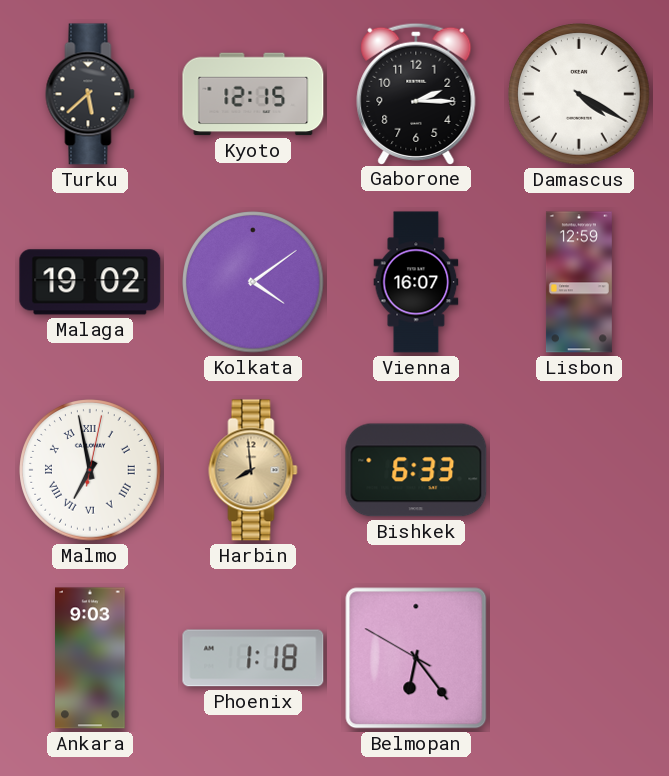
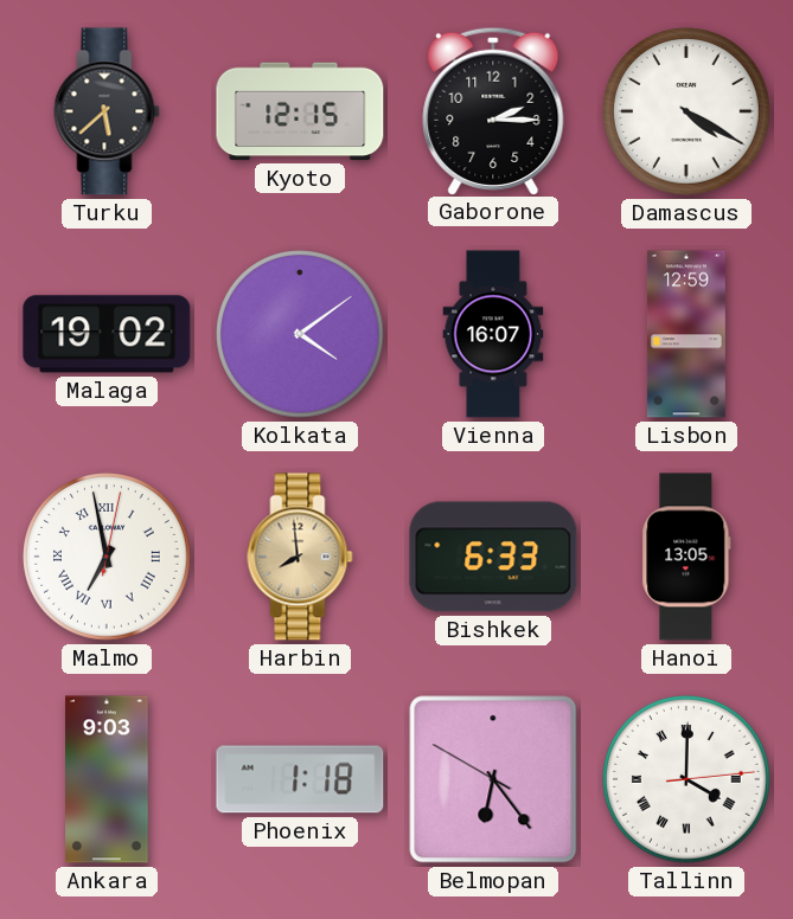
Hanoi: none -> 13:05 (686, 557)
Tallinn: none -> 4:00 (686, 779)
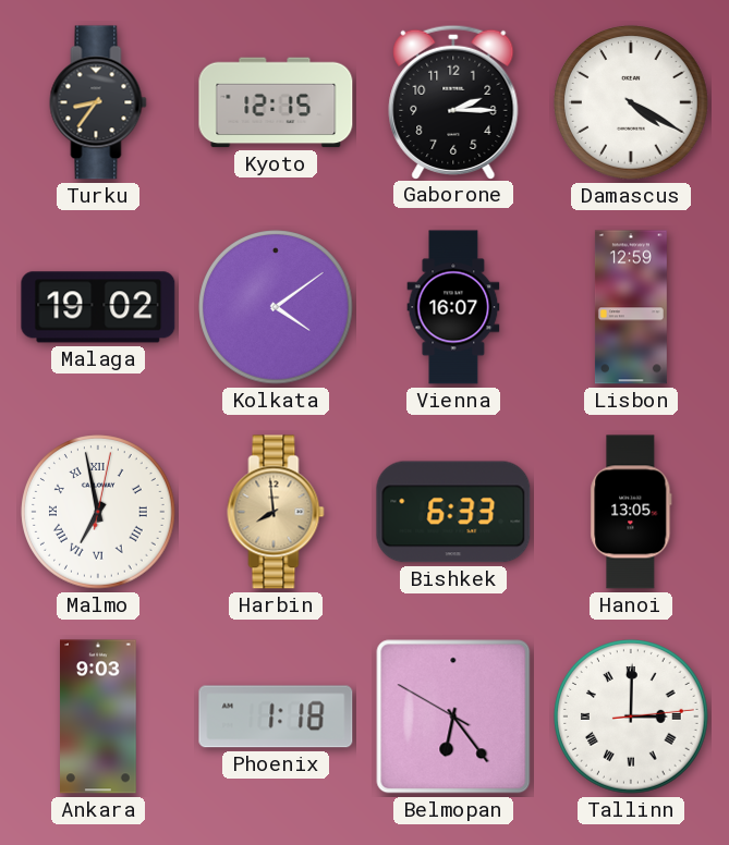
Turku: 5:38 -> 8:36 (98, 102)
Tallinn: 4:00 -> 3:00 (631, 717)
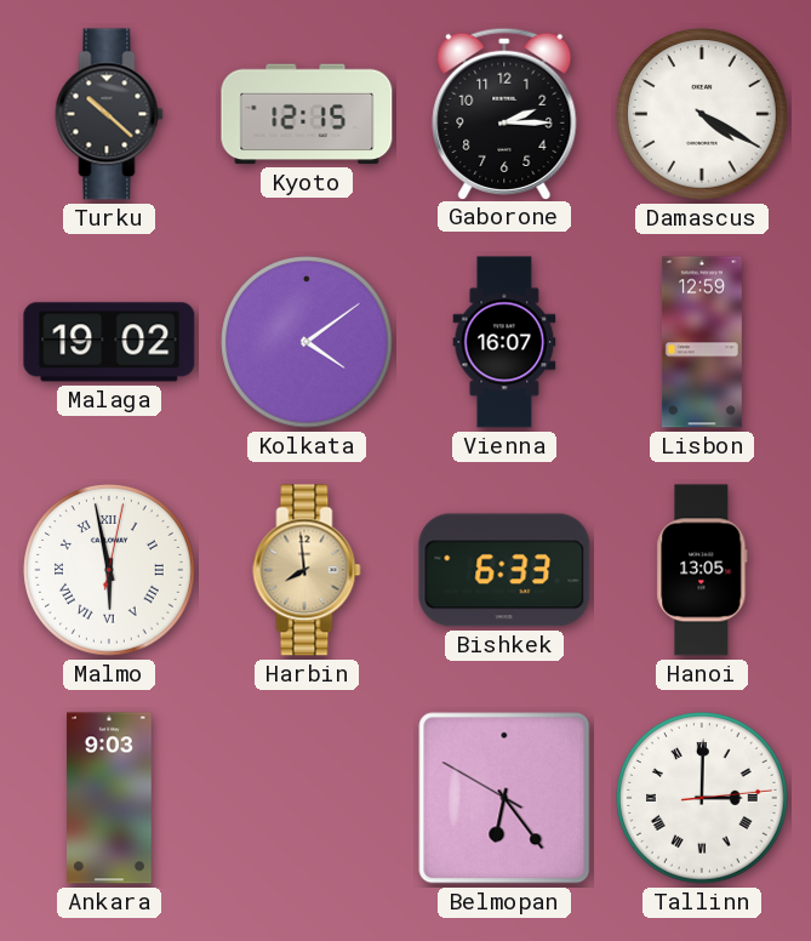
Turku: 8:36 -> 10:22 (109, 114)
Malmo: 6:58 -> 5:58 (109, 570)
Phoenix: 1:18 -> none (276, 717)
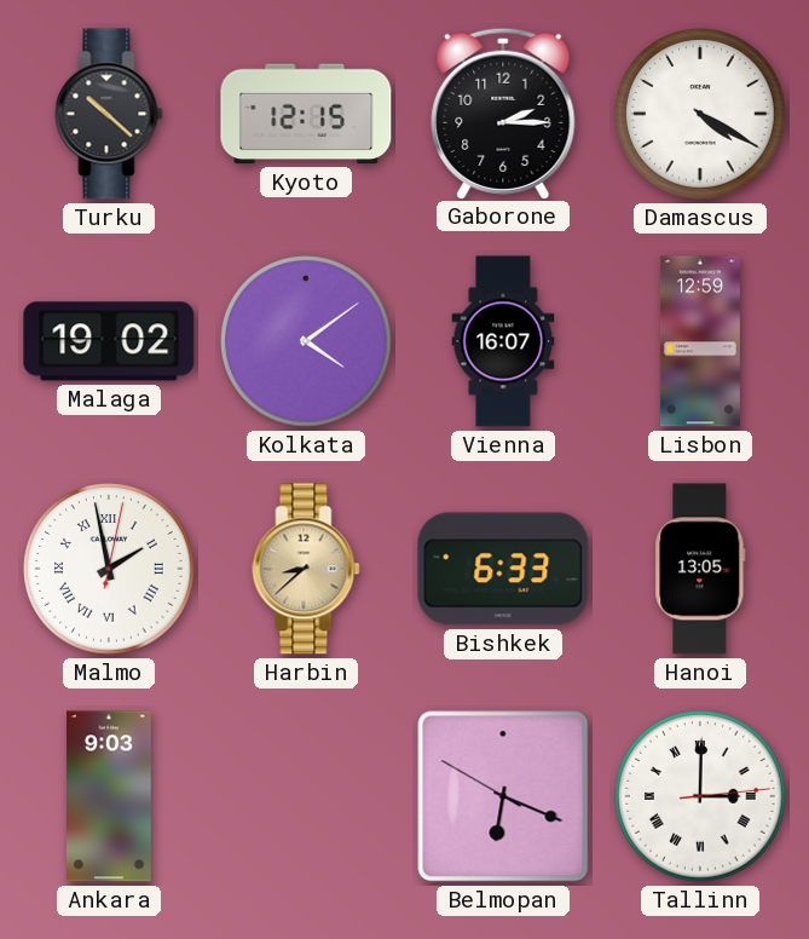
Malmo: 5:58 -> 1:58 (109, 569)
Harbin: 7:59 -> 8:38 (306, 569)
Belmopan: 6:23 -> 6:18 (503, 796)
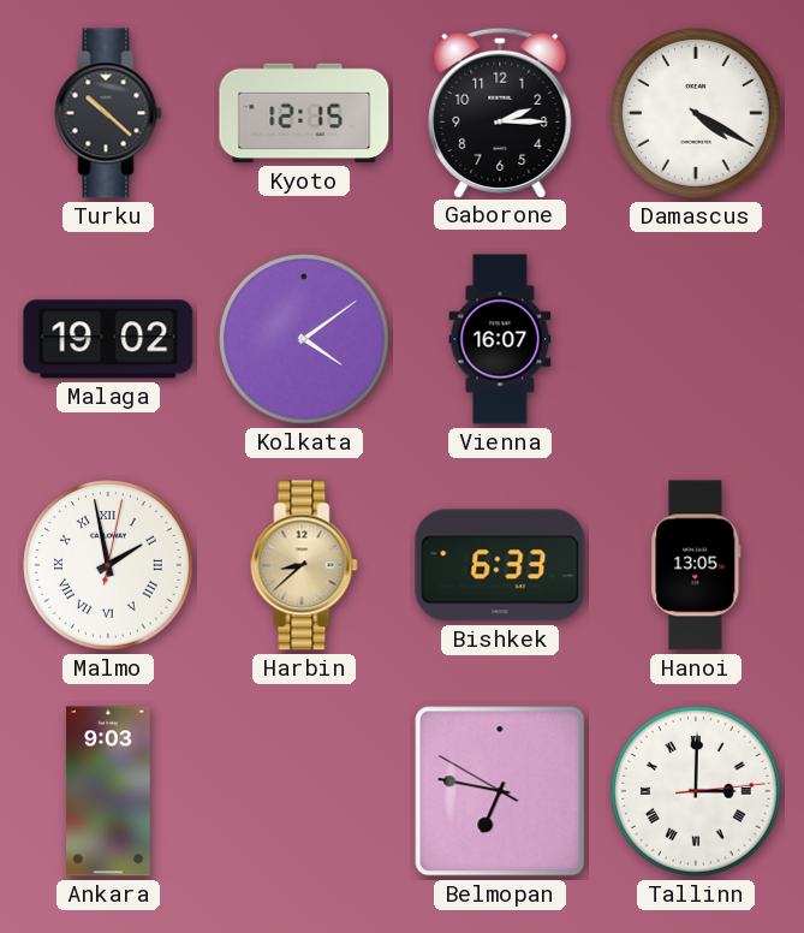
Lisbon: 12:59 -> none (700, 341)
Belmopan: 6:18 -> 6:46 (500, 791)
